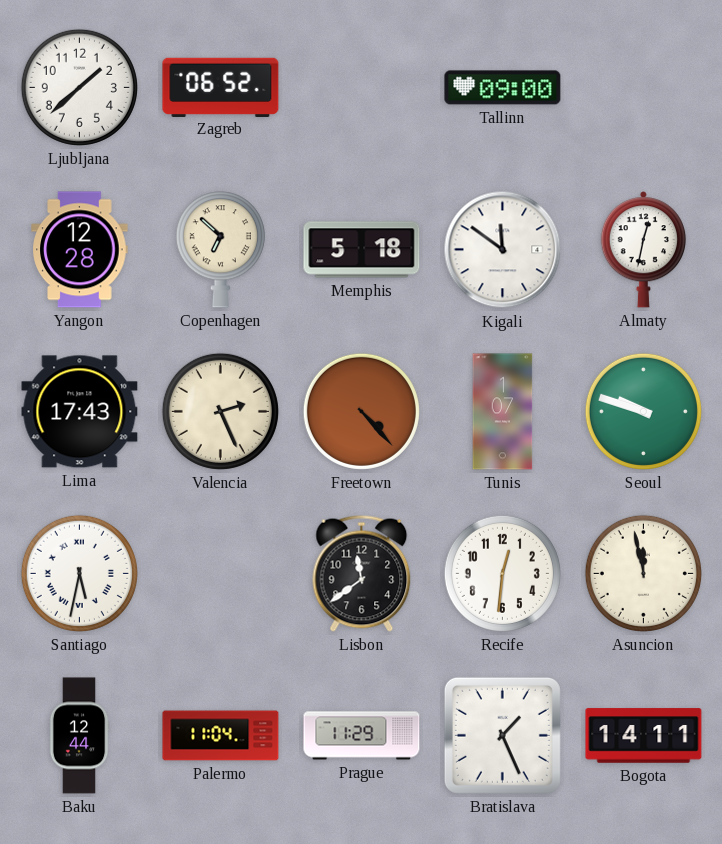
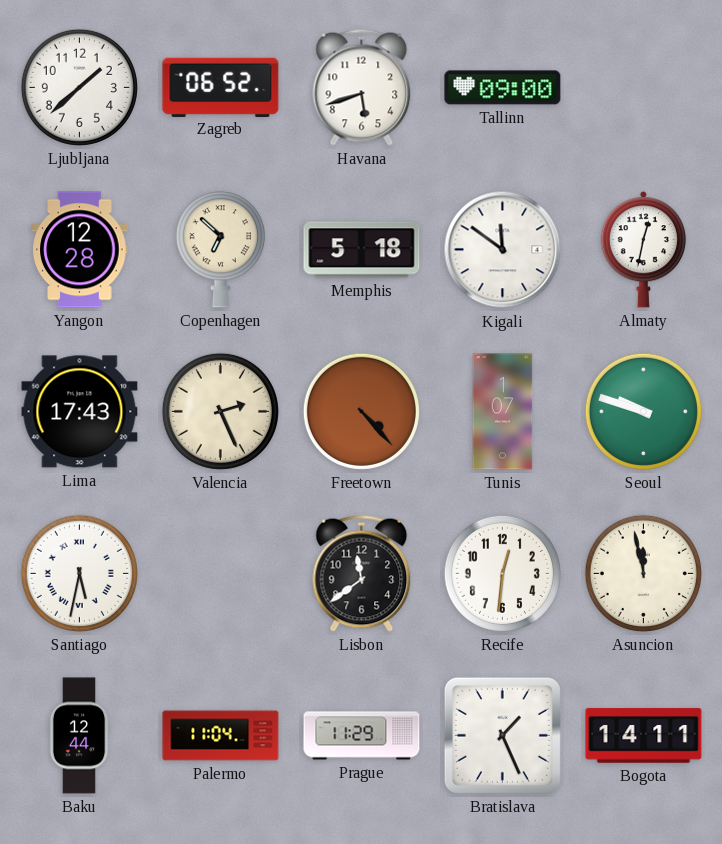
Havana: none -> 5:42 (362, 87)
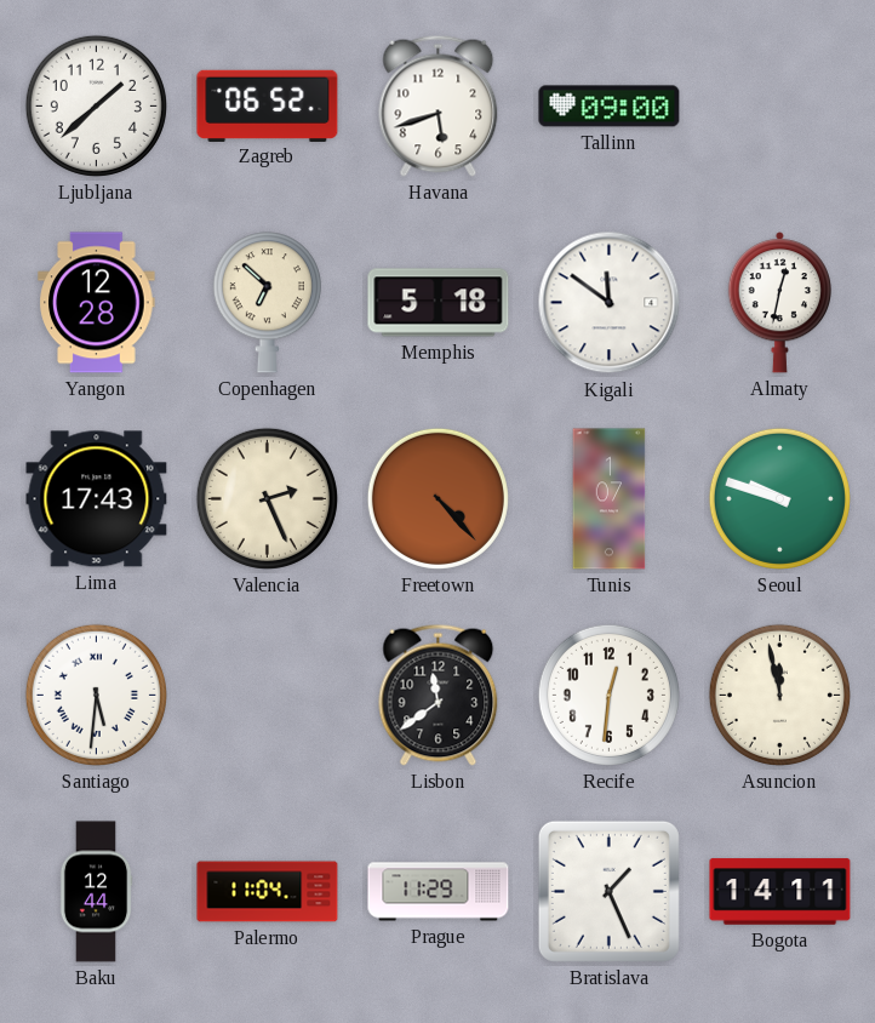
Santiago: 5:32 -> 5:31 (96, 695)
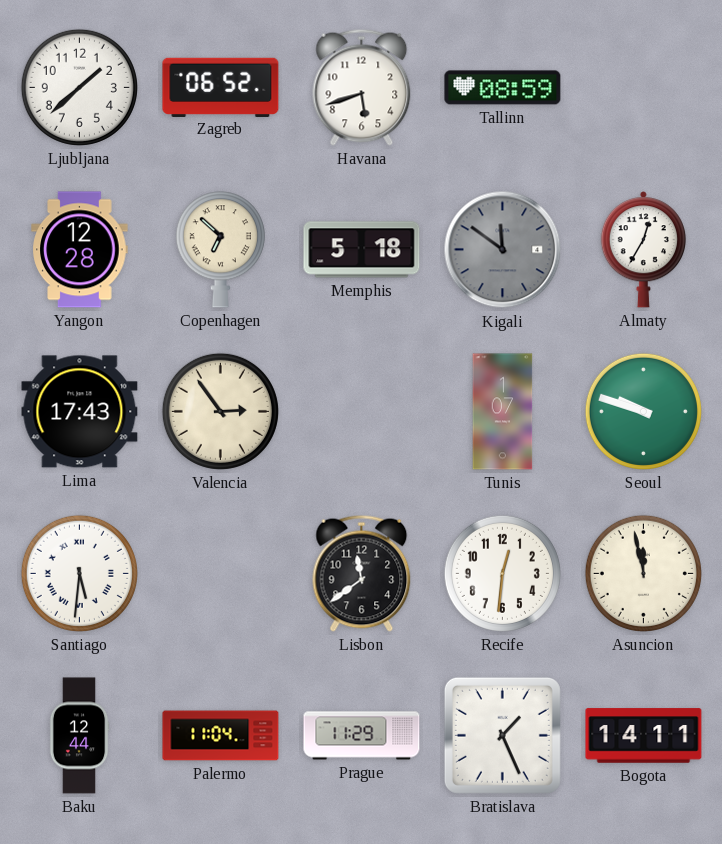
Tallinn: 09:00 -> 08:59 (503, 88)
Kigali dial: white -> grey (503, 250)
Almaty: 12:32 -> 12:35 (643, 250)
Valencia: 2:26 -> 2:54 (220, 411)
Freetown: 4:23 -> none (438, 498)
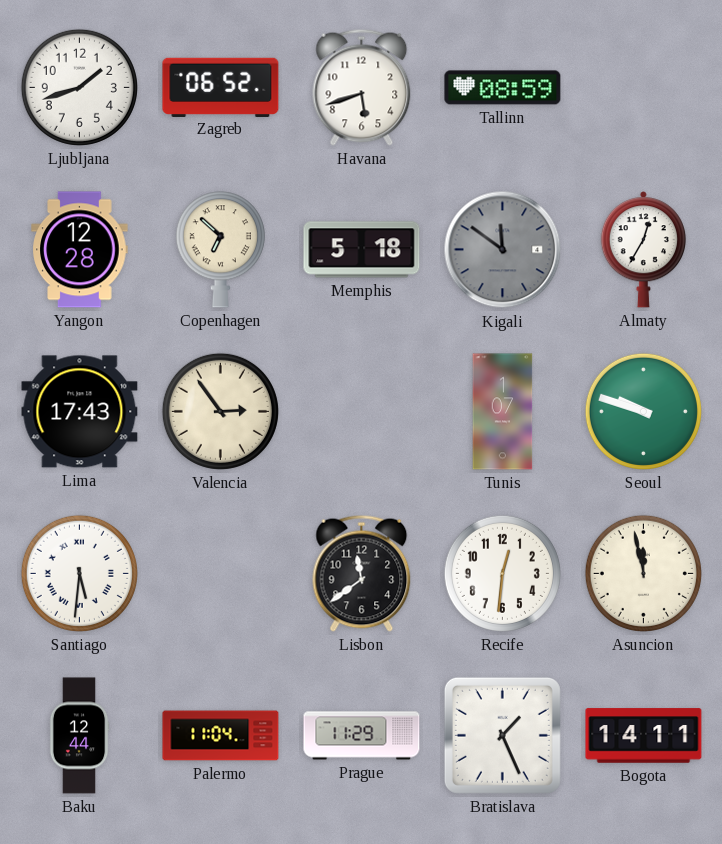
Ljubljana: 1:38 -> 1:42 (79, 87)
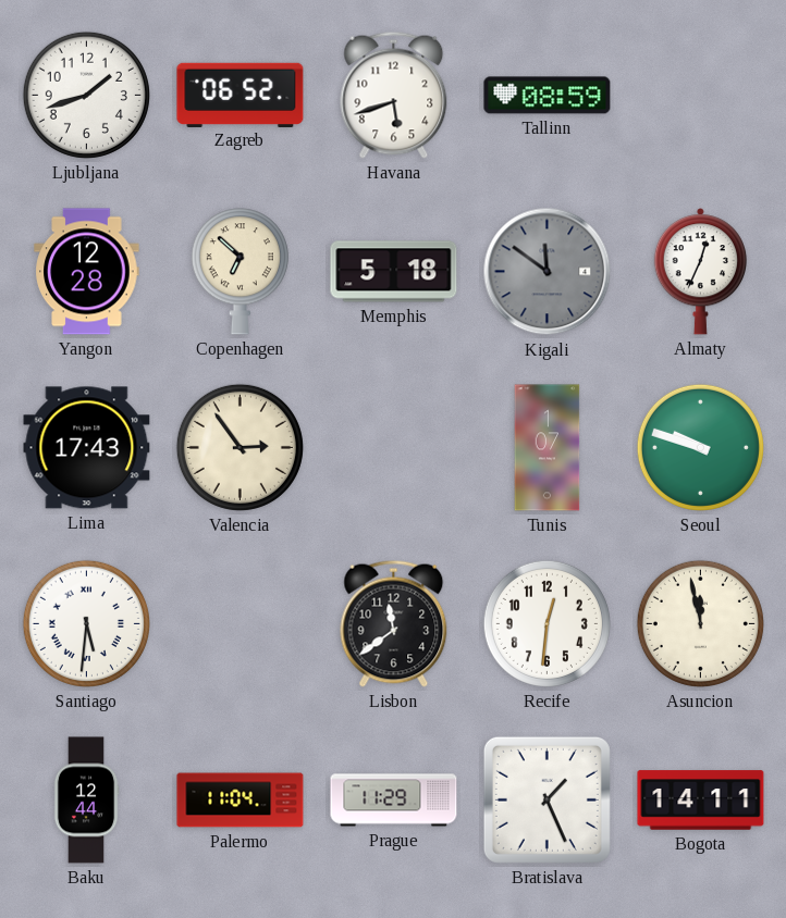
Almaty: 12:35 -> 12:34 (700, 272)
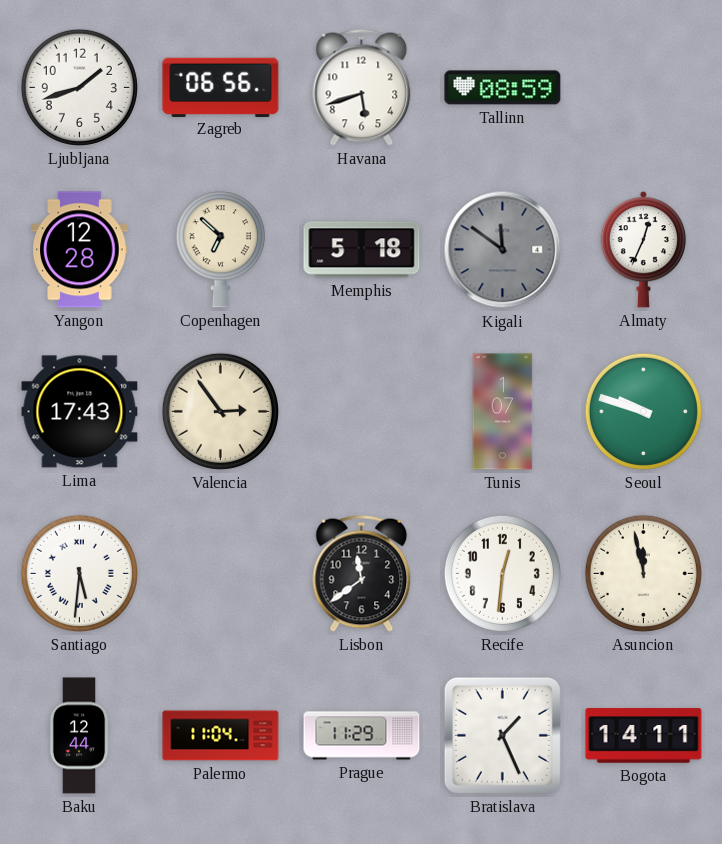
Zagreb: 06:52 -> 06:56 (221, 87)
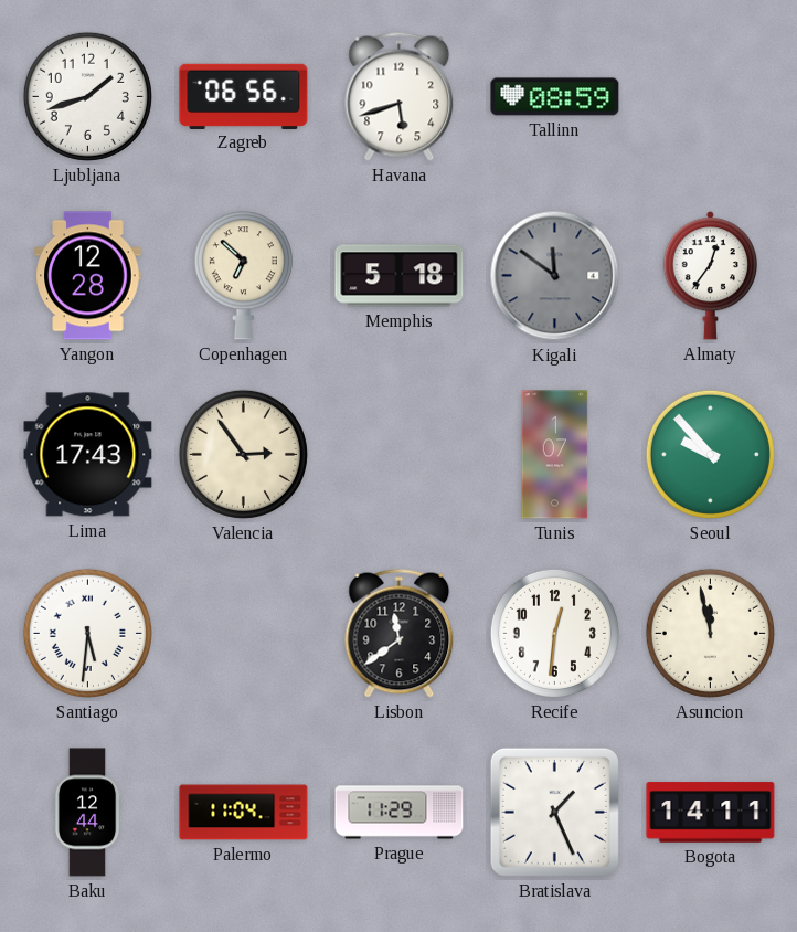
Almaty: 12:34 -> 12:36 (710, 276)
Seoul: 9:48 -> 9:53 (710, 454)
